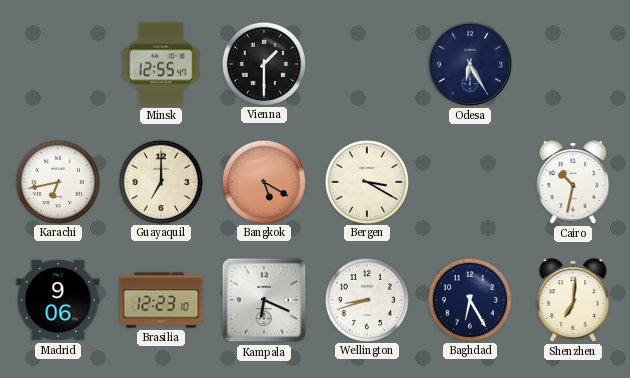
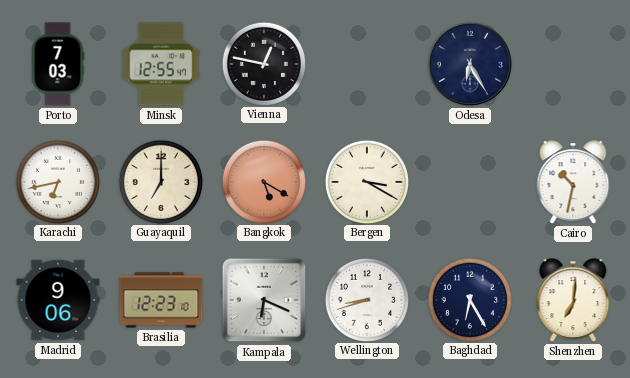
Porto: none -> 7:03 (58, 64)
Vienna: 1:30 -> 12:47 (263, 63)
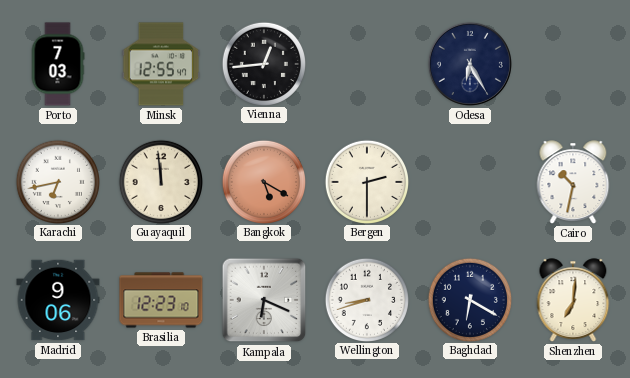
Vienna: 12:47 -> 12:44 (263, 63)
Guayaquil: 7:00 -> 11:59 (160, 181)
Bergen: 3:20 -> 2:30 (366, 181)
Baghdad: 6:25 -> 6:20 (469, 299)
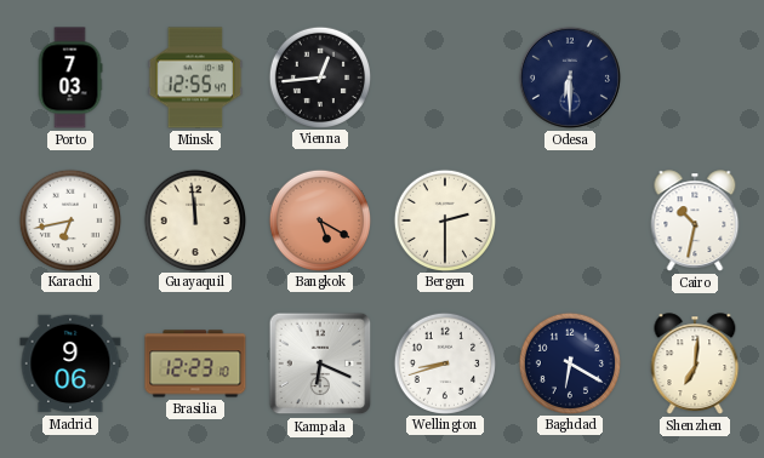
Odesa: 6:25 -> 6:30 (570, 78)
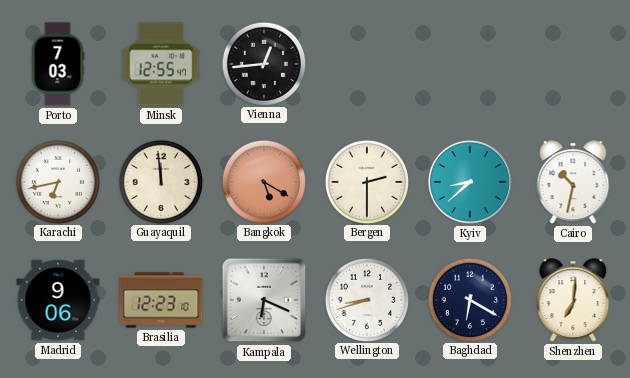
Odesa: 6:30 -> none (570, 78)
Kyiv: none -> 8:38 (470, 182)
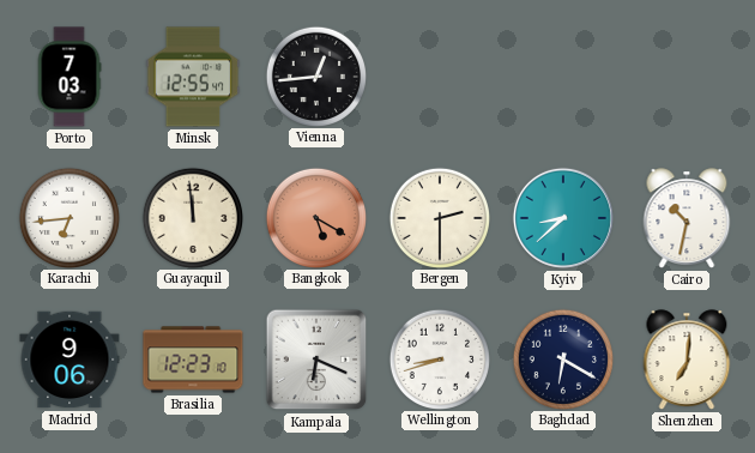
Karachi: 6:43 -> 6:44 (68, 217)
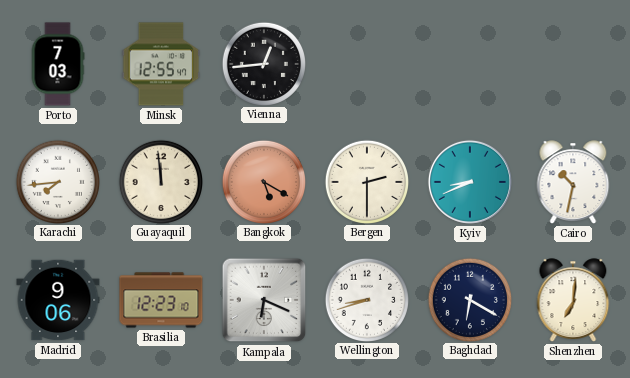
Karachi: 6:44 -> 7:44 (57, 181)
Kyiv: 8:38 -> 8:41 (470, 182)
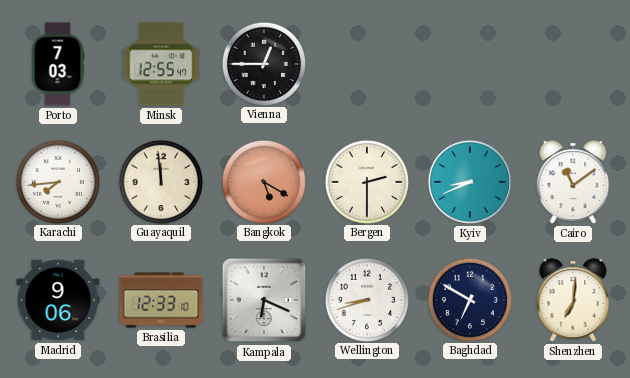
Vienna: 12:44 -> 12:45 (263, 63)
Cairo: 10:32 -> 11:09 (573, 182)
Brasilia: 12:23 -> 12:33 (161, 300)
Baghdad: 6:20 -> 6:50 (469, 299)
